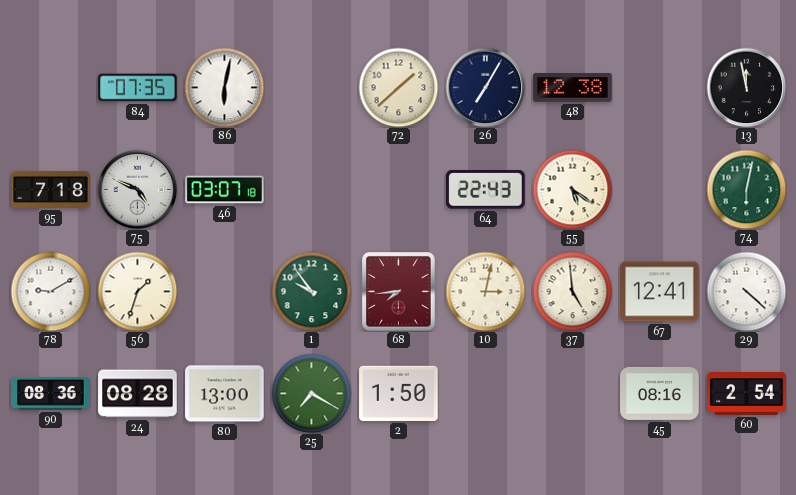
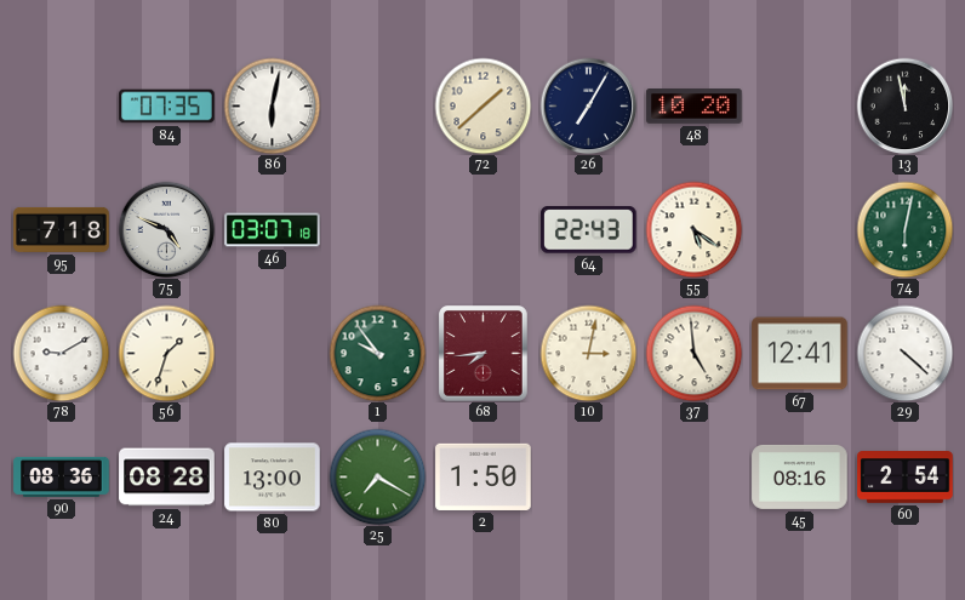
48: 12:38 -> 10:20 (695, 107)
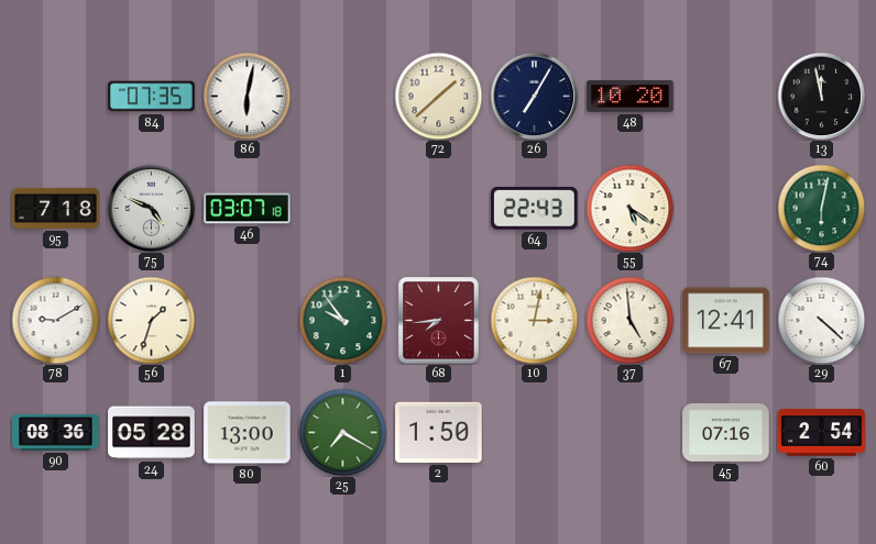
24: 08:28 -> 05:28 (152, 433)
45: 08:16 -> 07:16 (726, 432)
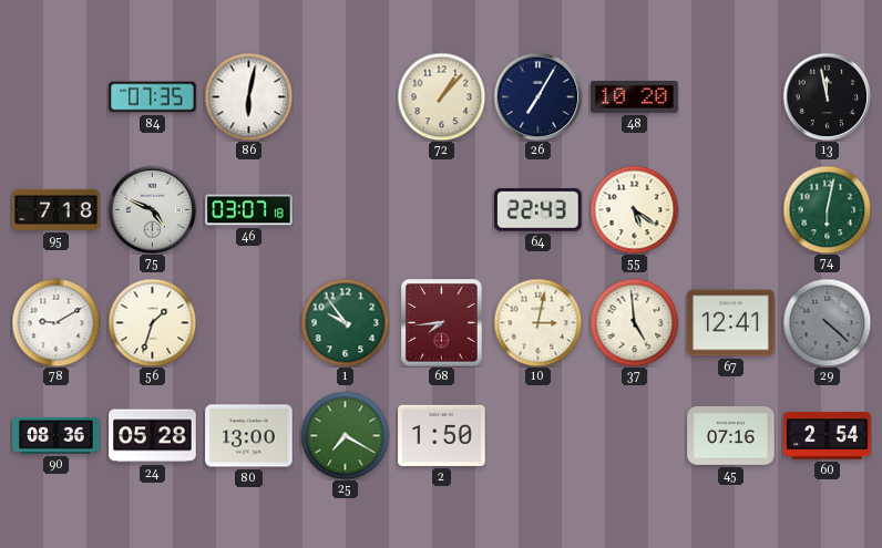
72: 1:38 -> 1:07 (441, 96)
29 dial: white -> grey (827, 322)
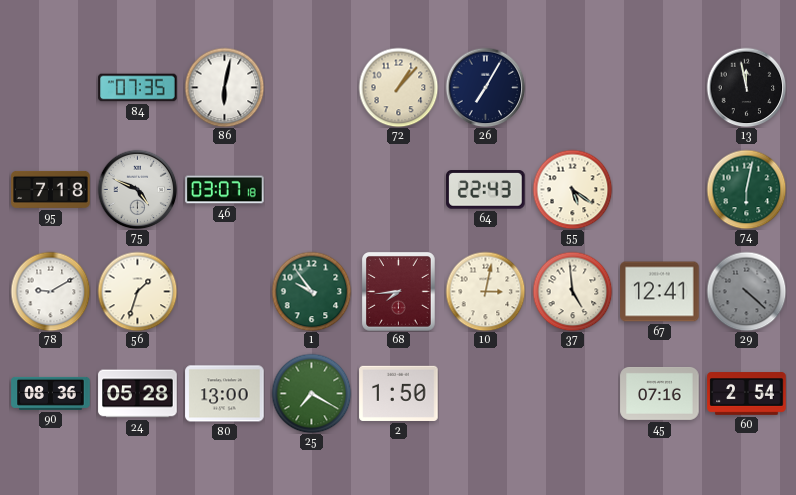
48: 10:20 -> none (635, 97)
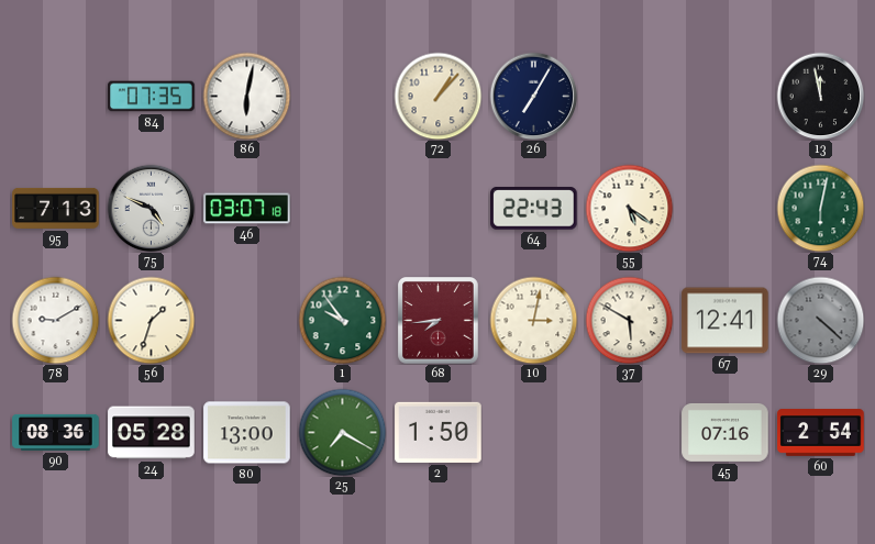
95: 7:18 -> 7:13 (56, 208)
37: 4:59 -> 5:50 (629, 320)
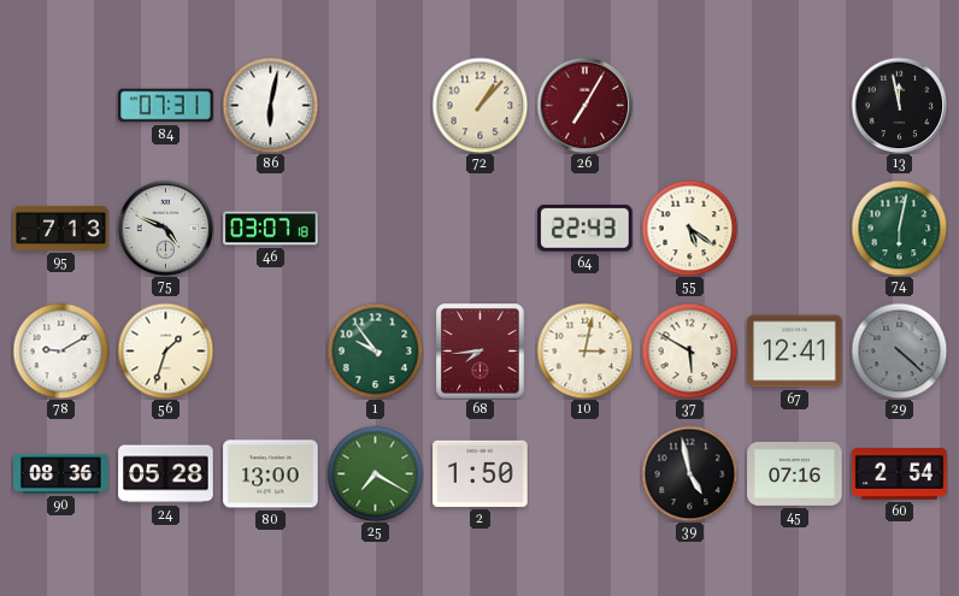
84: 07:35 -> 07:31 (166, 106)
26 dial: navy -> burgundy (584, 105)
39: none -> 4:58 (689, 473)
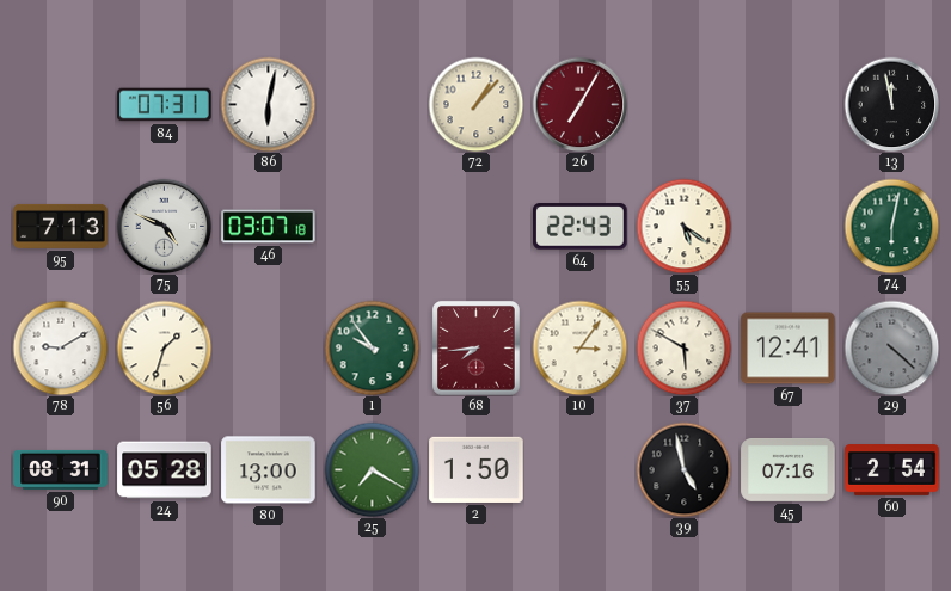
10: 3:02 -> 3:06 (579, 347)
90: 08:36 -> 08:31 (61, 469)
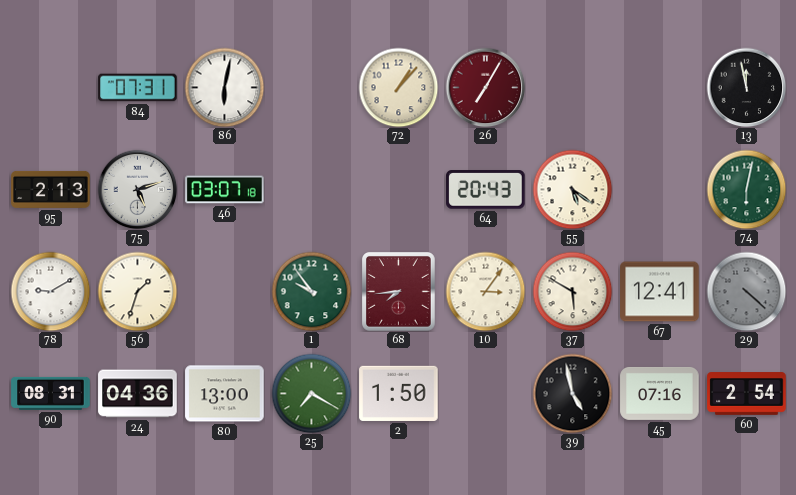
95: 7:13 -> 2:13 (51, 189)
75: 4:49 -> 5:12 (137, 189)
64: 22:43 -> 20:43 (486, 190)
24: 05:28 -> 04:36 (138, 394)
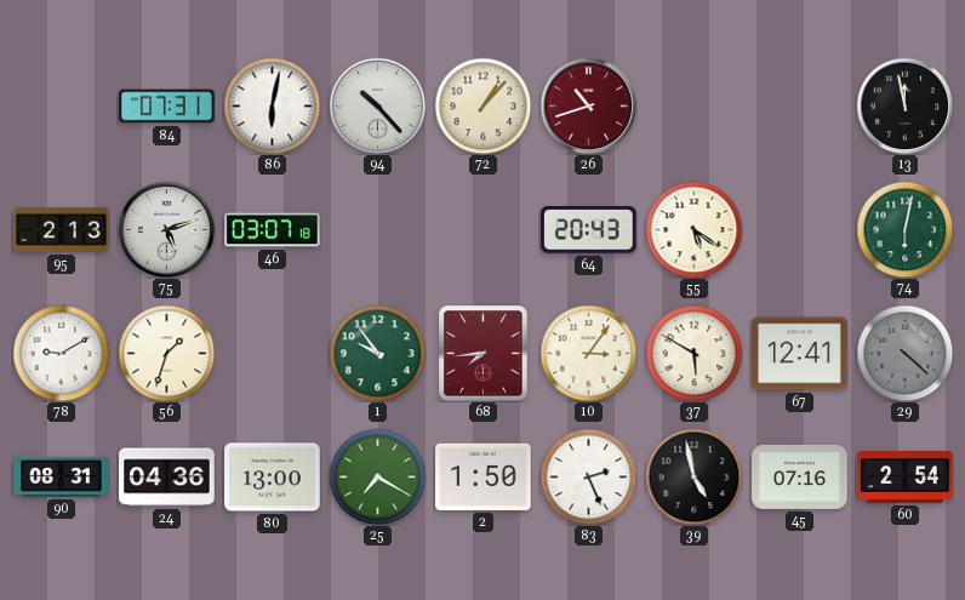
94: none -> 10:23 (377, 105)
26: 7:05 -> 10:42 (588, 105)
83: none -> 2:26 (588, 476)
